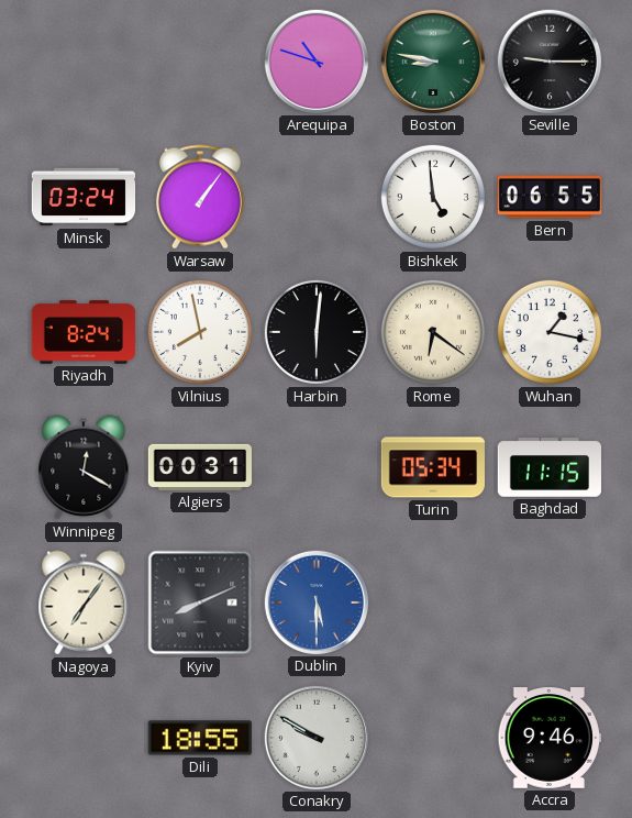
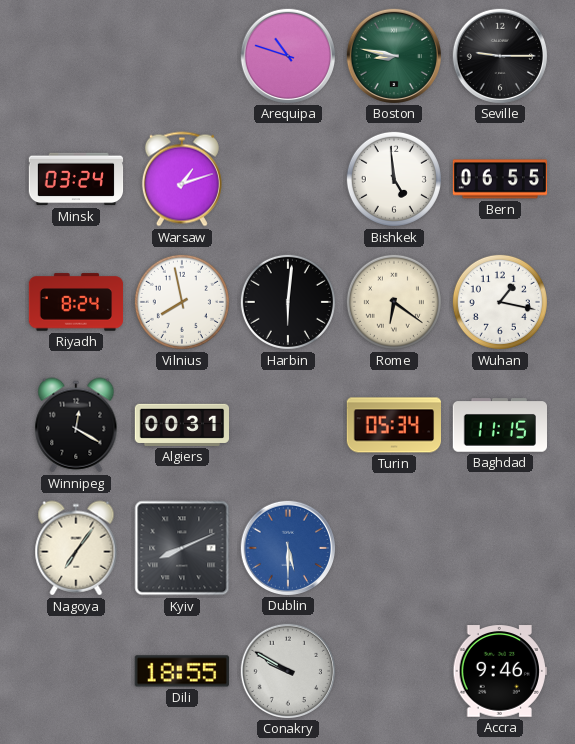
Warsaw: 1:06 -> 1:12 (182, 179)
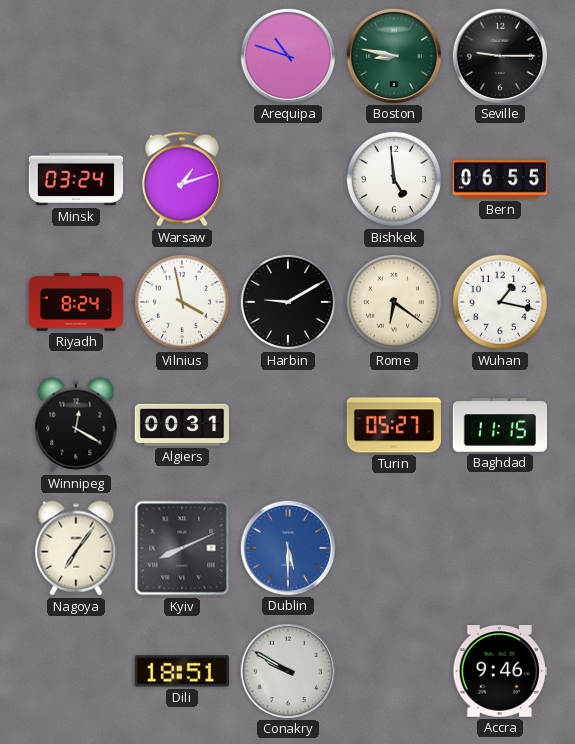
Vilnius: 7:58 -> 3:58 (182, 302)
Harbin: 6:01 -> 9:10 (288, 302)
Turin: 05:34 -> 05:27 (393, 425)
Dili: 18:55 -> 18:51 (182, 671)
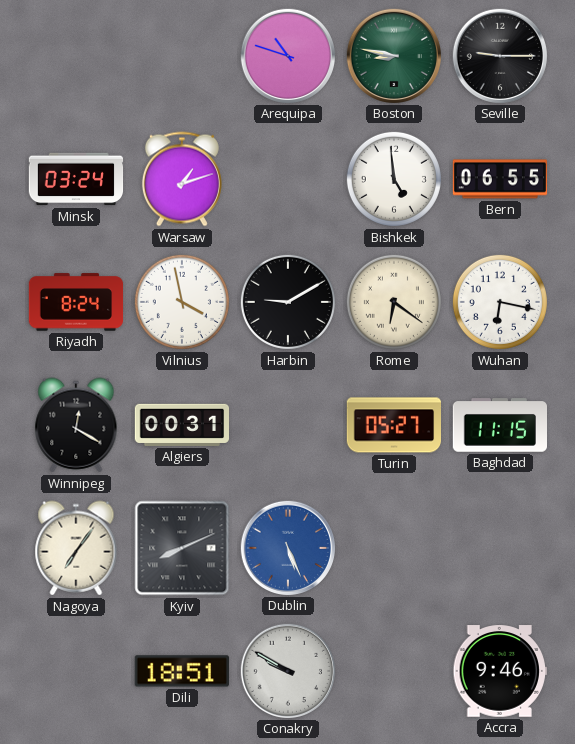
Wuhan: 1:17 -> 6:17 (500, 302)
Dublin: 5:30 -> 5:26 (287, 547)
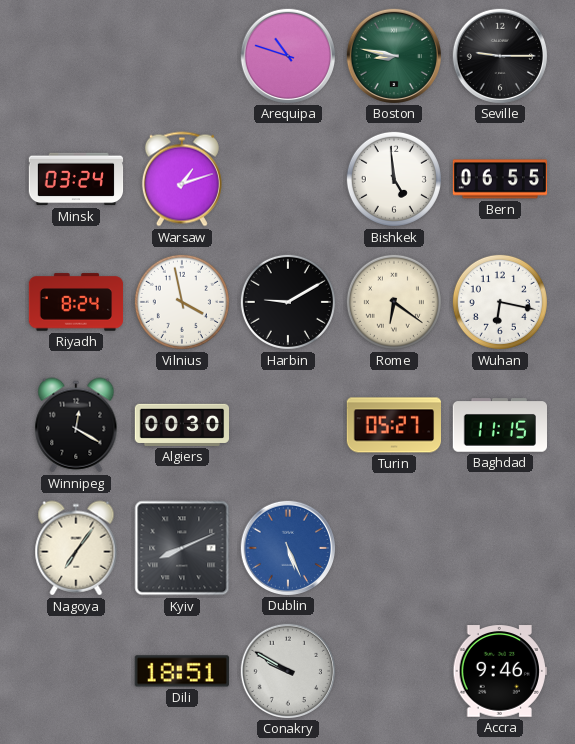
Algiers: 00:31 -> 00:30 (182, 425)
